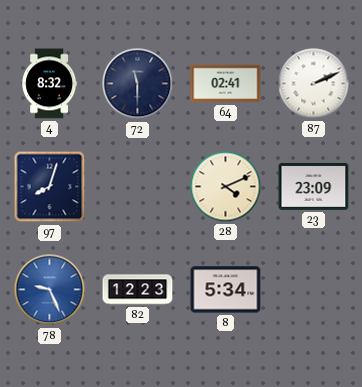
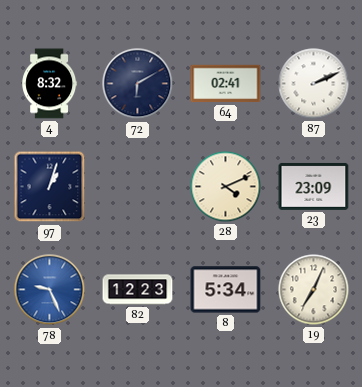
72: 11:30 -> 6:10 (138, 84)
97: 8:03 -> 1:03 (50, 187)
19: none -> 7:04 (314, 290)
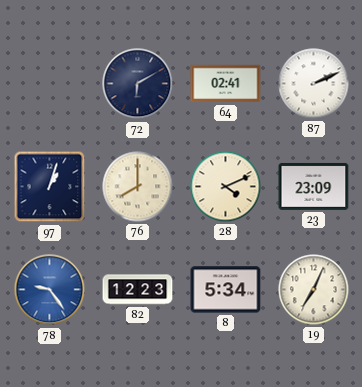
4: 8:32 -> none (50, 84)
76: none -> 8:00 (138, 187)
78: 9:26 -> 9:24 (50, 290)
